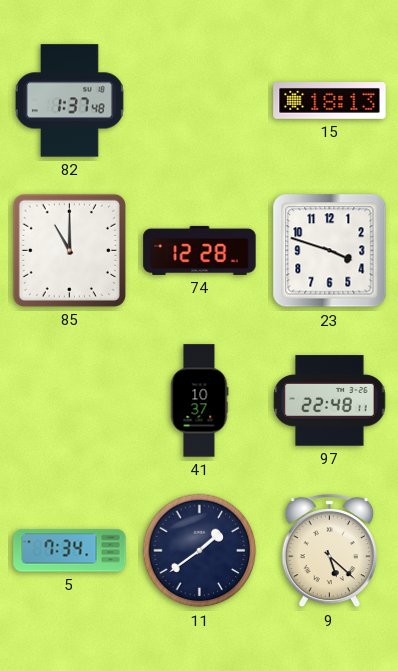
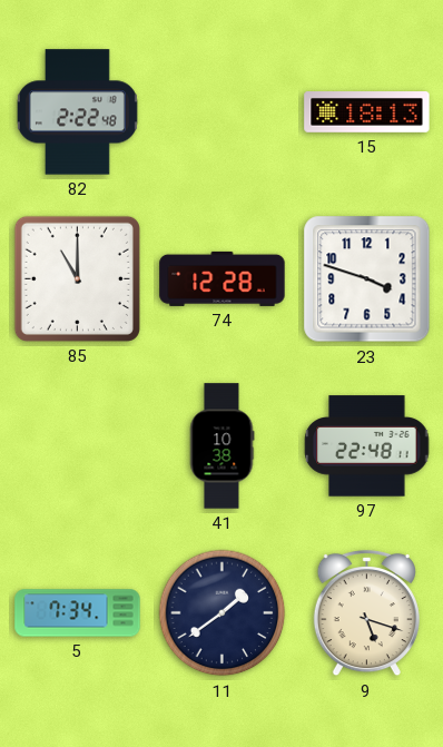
82: 1:37 -> 2:22 (77, 112)
41: 10:37 -> 10:38 (221, 446)
9: 5:22 -> 5:18 (366, 613)
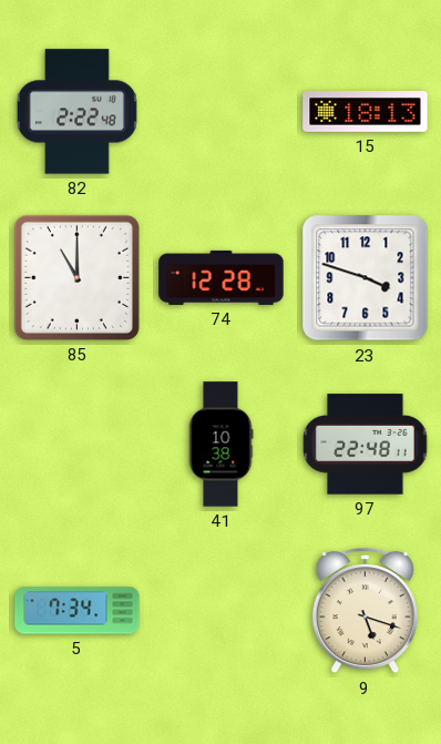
11: 1:39 -> none (223, 613)
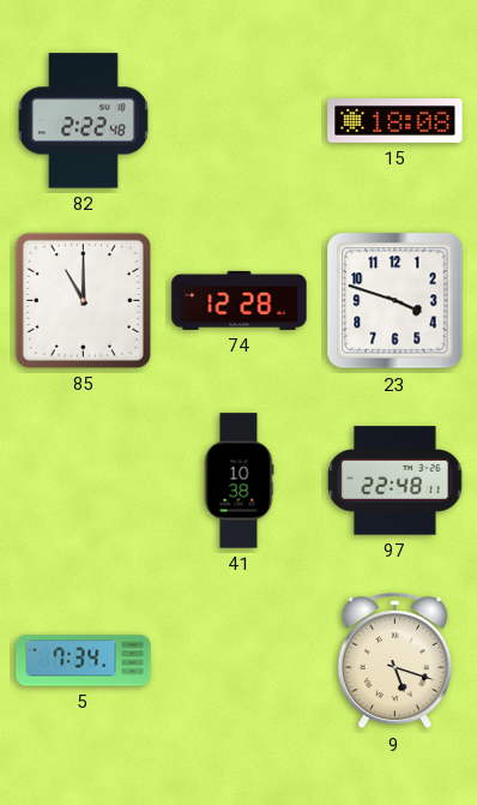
15: 18:13 -> 18:08 (396, 121)
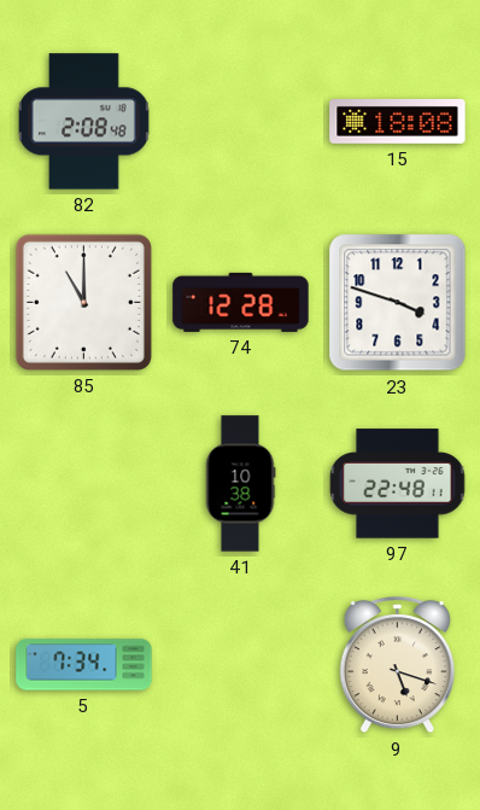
82: 2:22 -> 2:08 (83, 122)
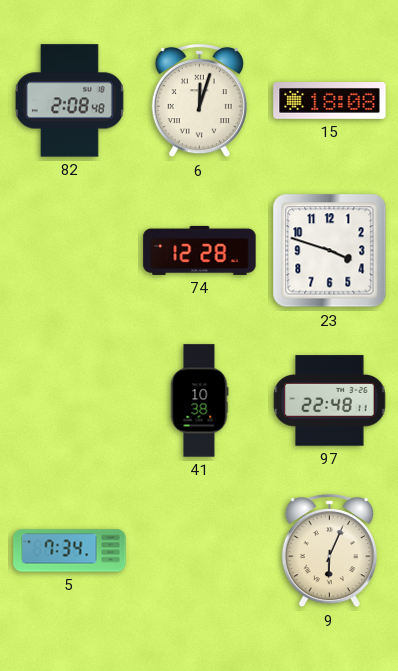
6: none -> 12:03 (199, 101)
85: 11:00 -> none (83, 302)
9: 5:18 -> 6:04 (329, 551)
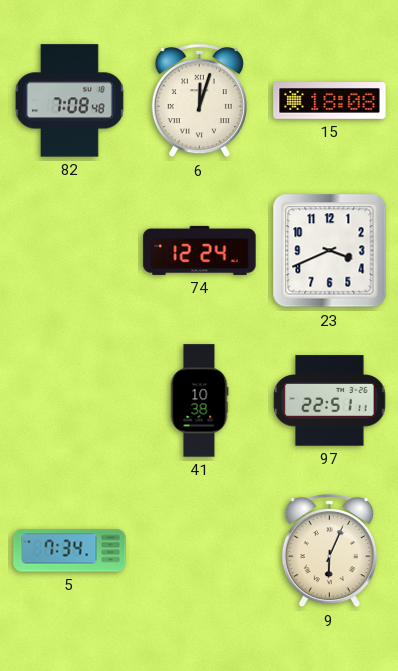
82: 2:08 -> 7:08 (69, 101)
74: 12:28 -> 12:24 (200, 250)
23: 3:48 -> 3:41 (330, 251)
97: 22:48 -> 22:51 (330, 401)
